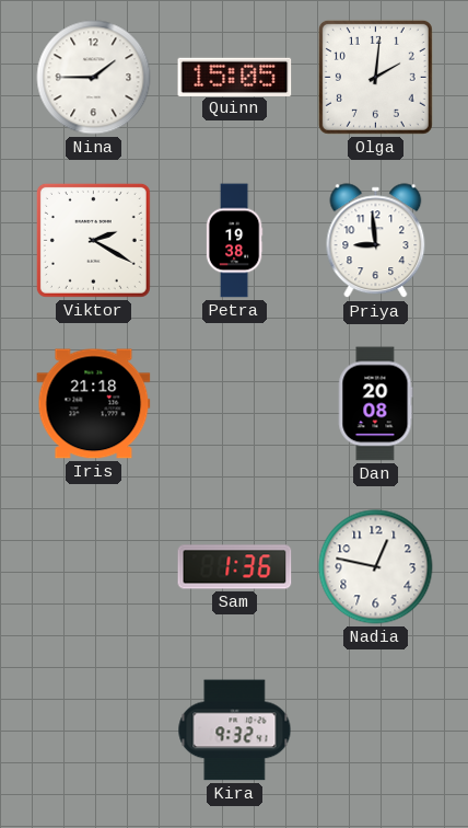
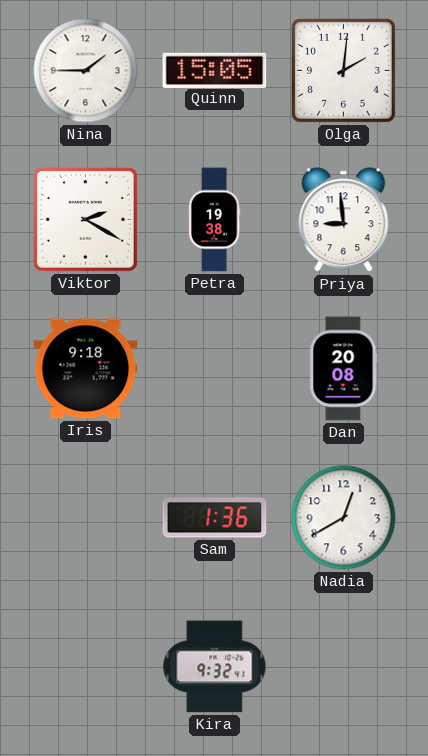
Iris: 21:18 -> 9:18 (86, 369)
Nadia: 12:47 -> 12:40 (344, 518)
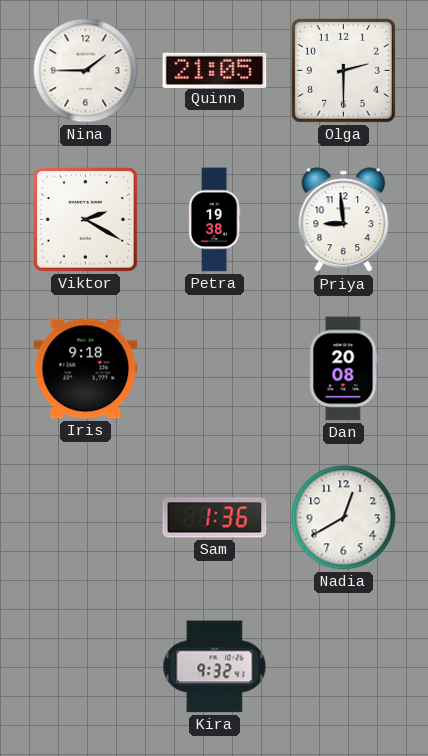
Quinn: 15:05 -> 21:05 (215, 70)
Olga: 2:01 -> 2:30 (343, 70)
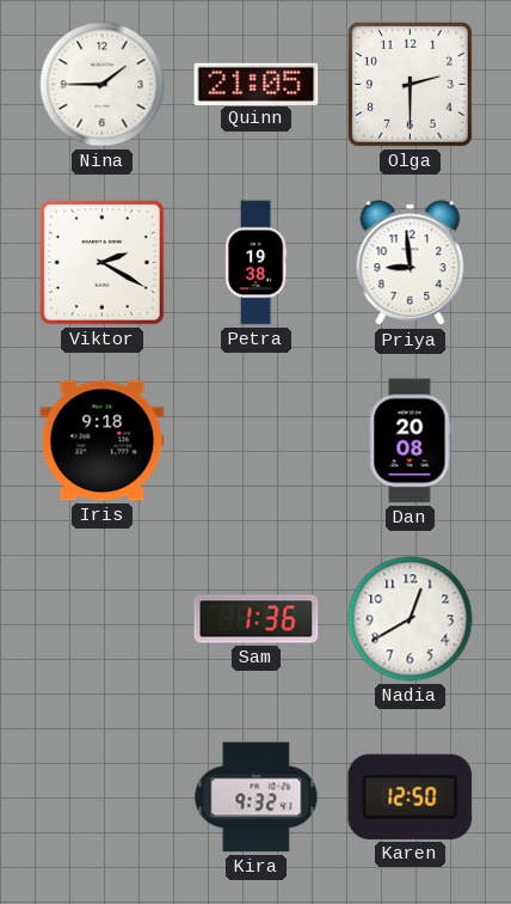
Karen: none -> 12:50 (411, 796)
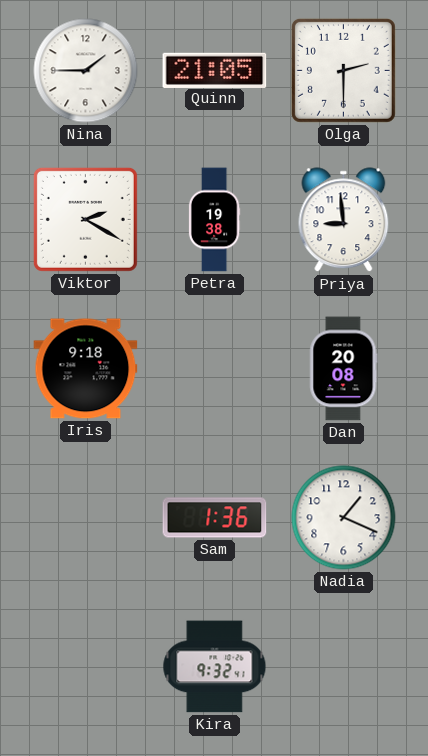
Nadia: 12:40 -> 1:19 (344, 518)
Karen: 12:50 -> none (411, 796)
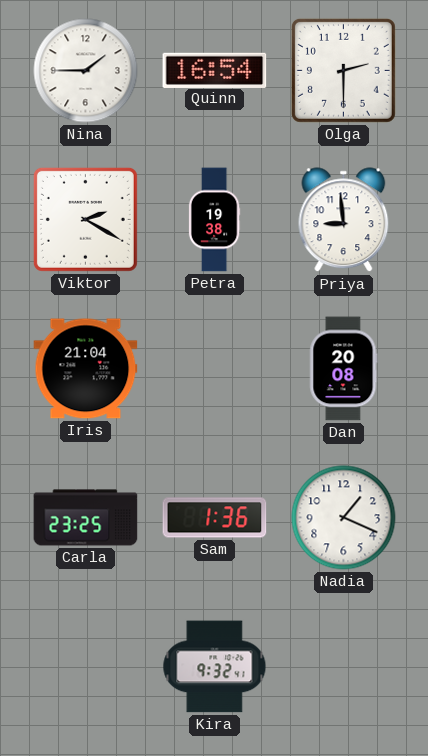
Quinn: 21:05 -> 16:54 (215, 70)
Iris: 9:18 -> 21:04 (86, 369)
Carla: none -> 23:25 (86, 518)
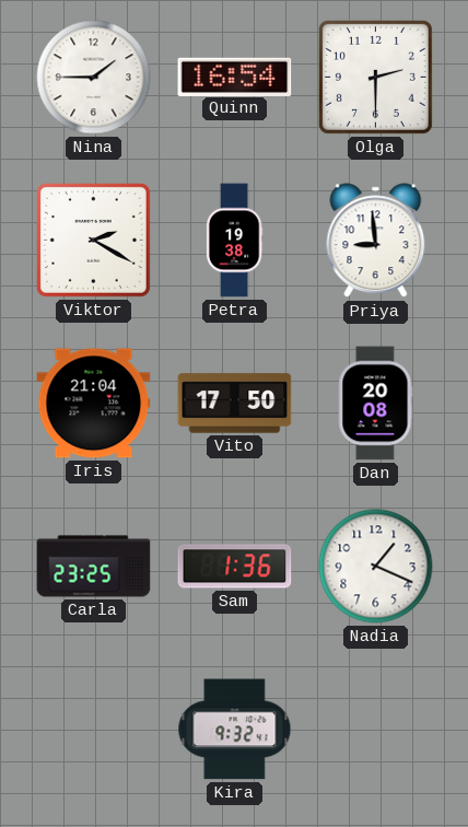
Vito: none -> 17:50 (235, 404)
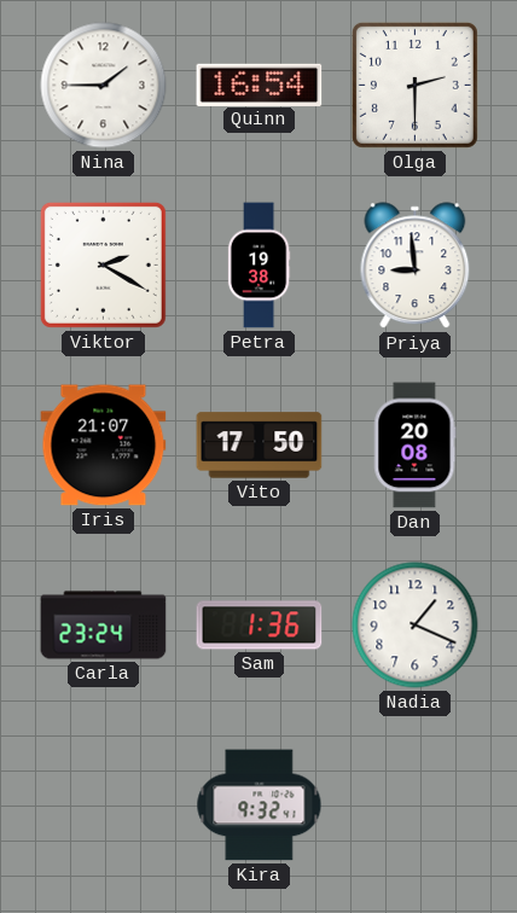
Iris: 21:04 -> 21:07 (104, 446)
Carla: 23:25 -> 23:24 (104, 626)
